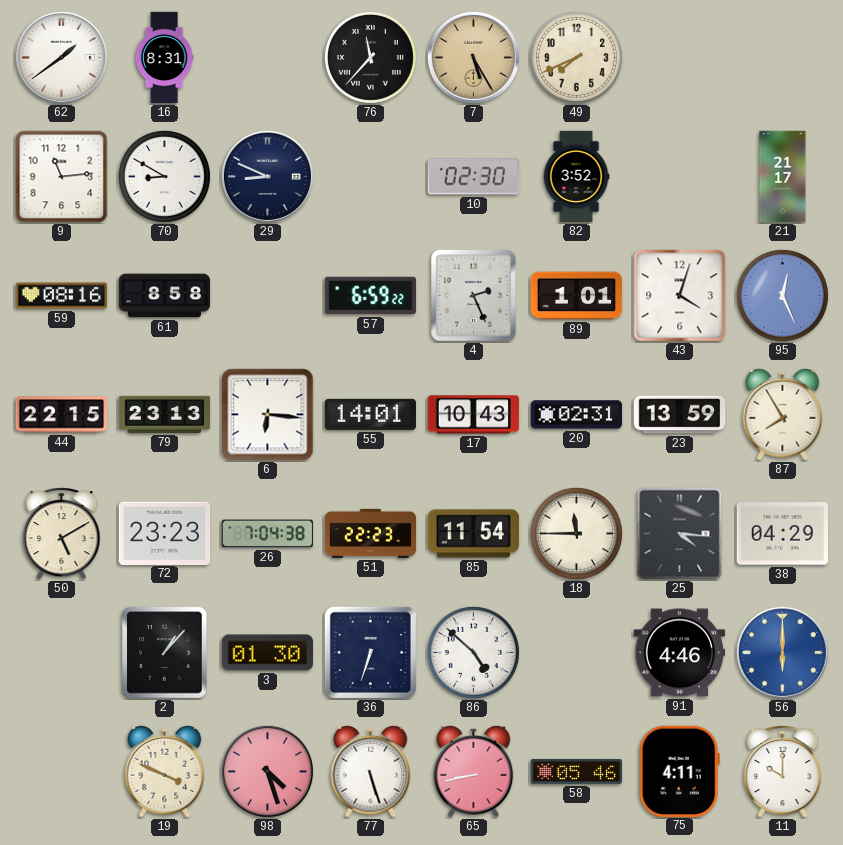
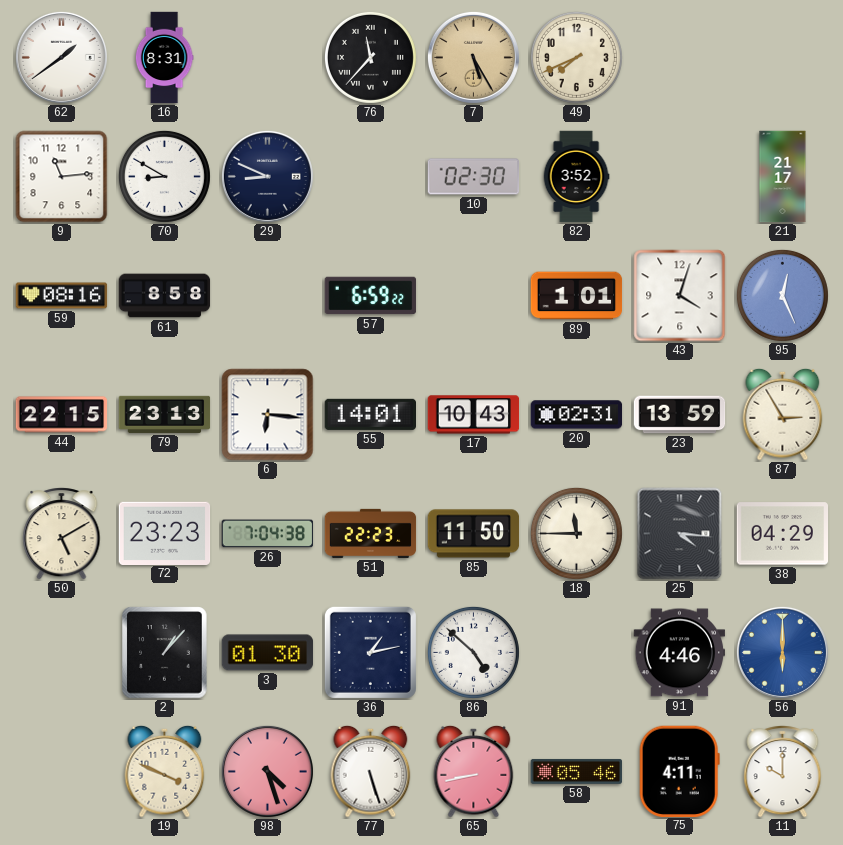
4: 2:26 -> none (474, 296)
87: 7:55 -> 2:55 (783, 414)
85: 11:54 -> 11:50 (474, 534)
36: 6:33 -> 1:13 (370, 652)
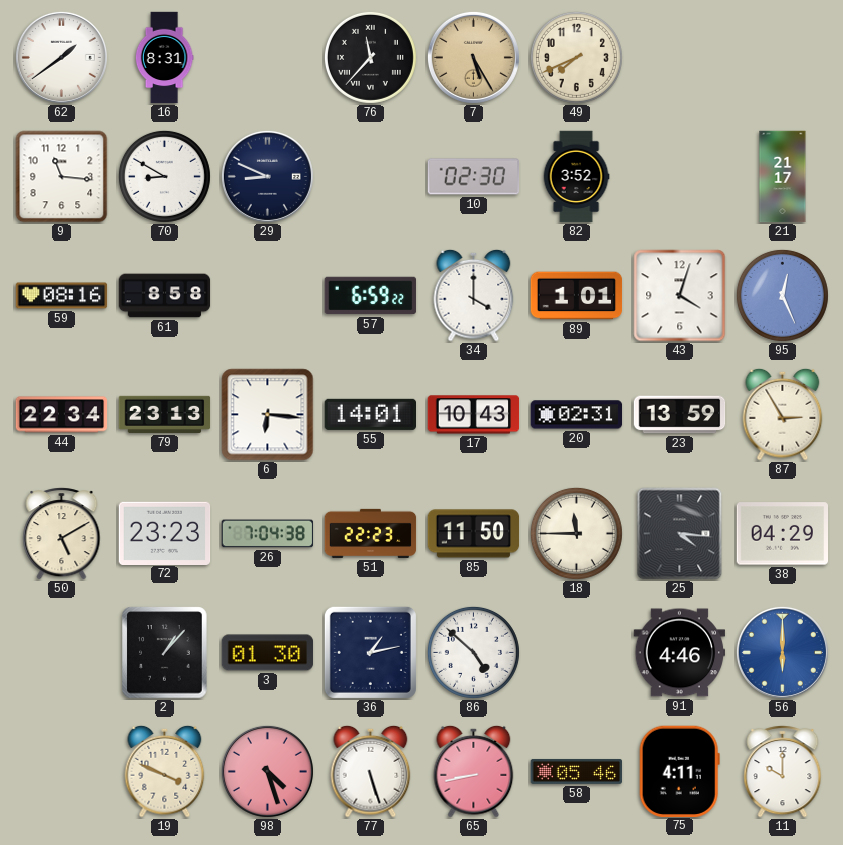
9: 11:14 -> 11:16 (62, 177)
34: none -> 4:00 (474, 295)
44: 22:15 -> 22:34 (62, 415)
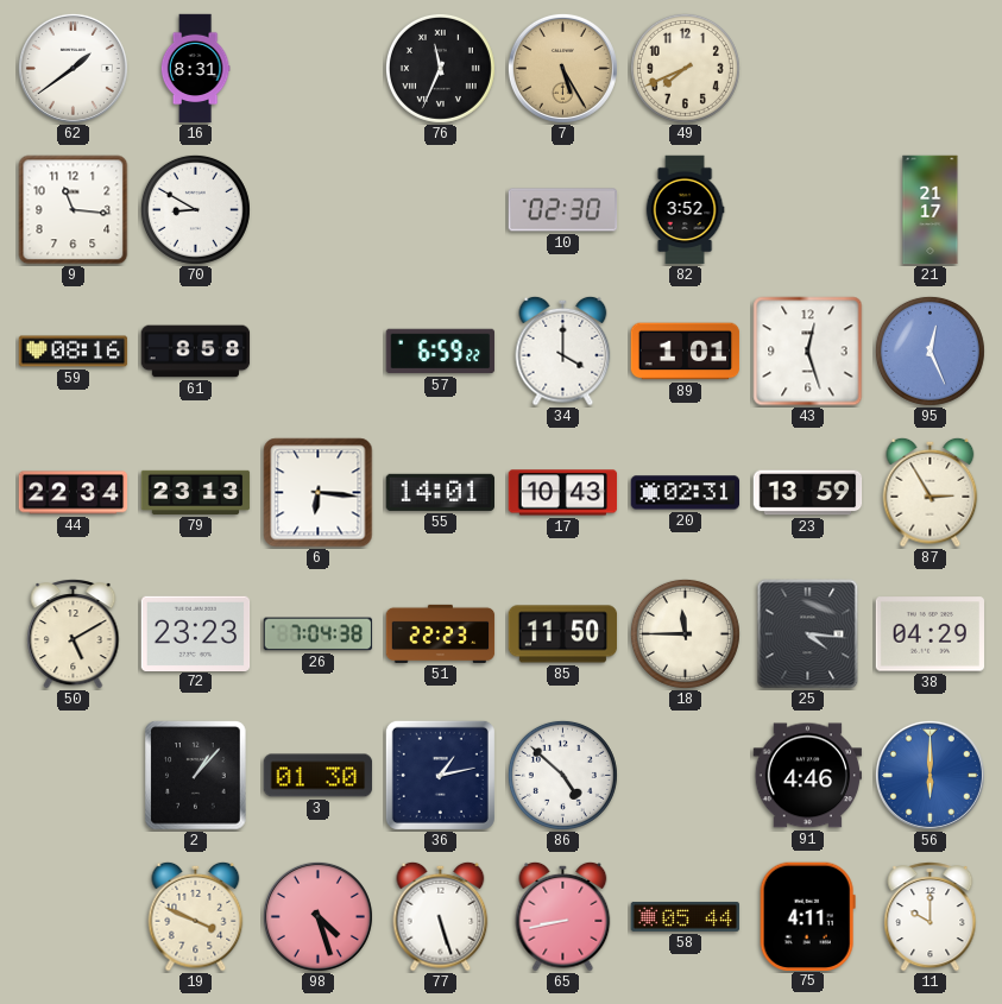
76: 11:37 -> 11:34 (440, 68)
29: 8:49 -> none (267, 176)
43: 4:03 -> 12:27 (808, 352)
58: 05:46 -> 05:44 (686, 916)
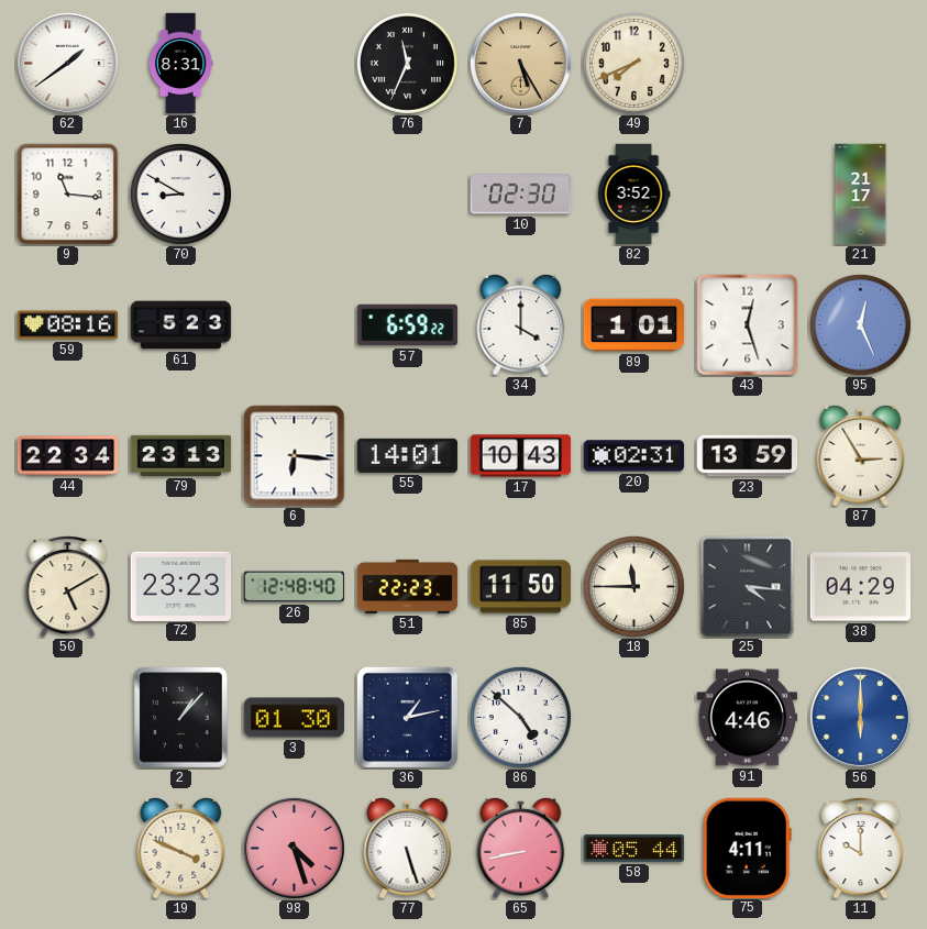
61: 8:58 -> 5:23 (181, 325)
26: 7:04 -> 12:48 (295, 587)
